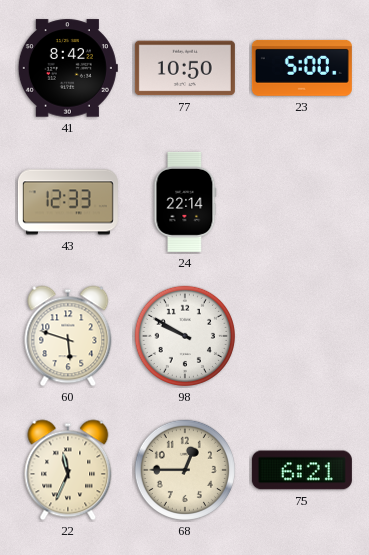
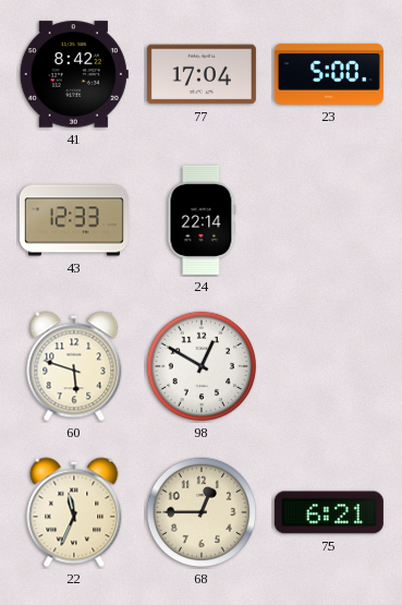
77: 10:50 -> 17:04 (202, 74)
98: 9:50 -> 12:50 (202, 366)
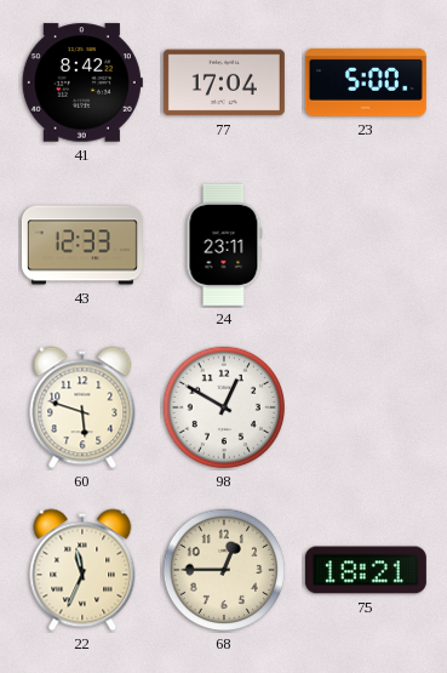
24: 22:14 -> 23:11 (224, 245)
75: 6:21 -> 18:21 (366, 570)
